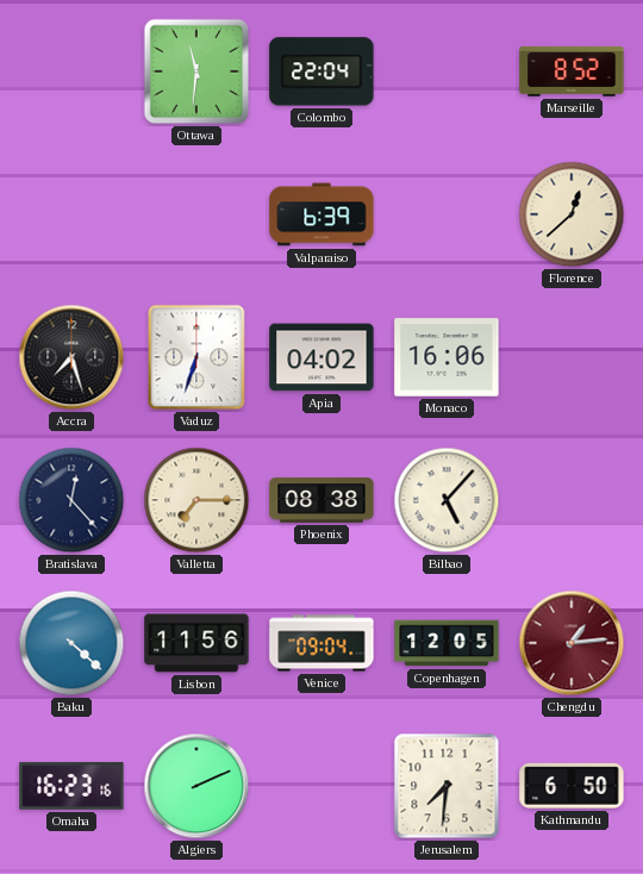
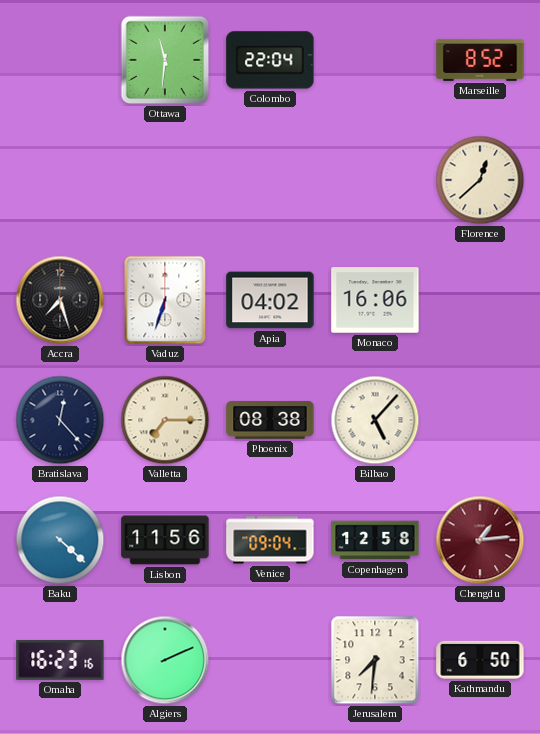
Valparaiso: 6:39 -> none (321, 214)
Copenhagen: 12:05 -> 12:58 (375, 540)
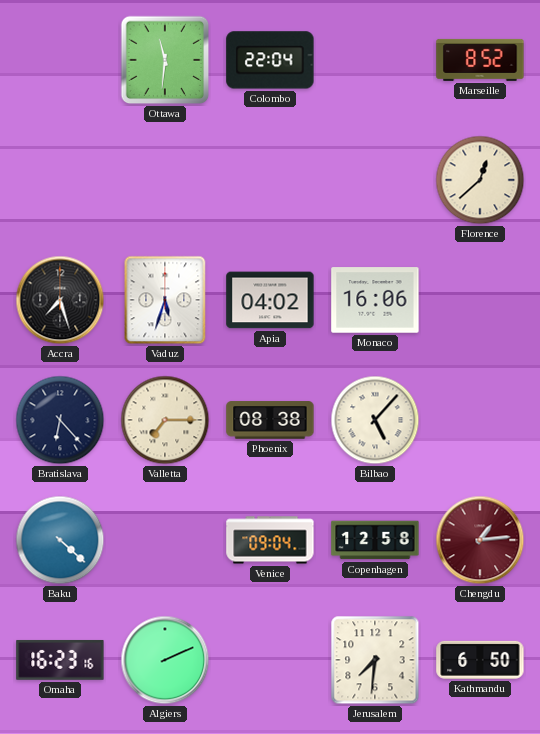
Vaduz: 6:33 -> 5:33 (165, 300)
Bratislava: 12:23 -> 6:23 (60, 420)
Lisbon: 11:56 -> none (165, 540)
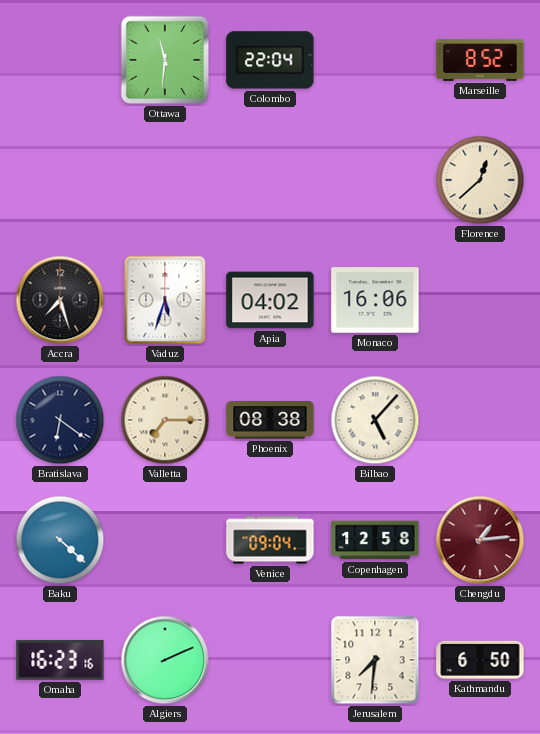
Bratislava: 6:23 -> 6:21 (60, 420)
